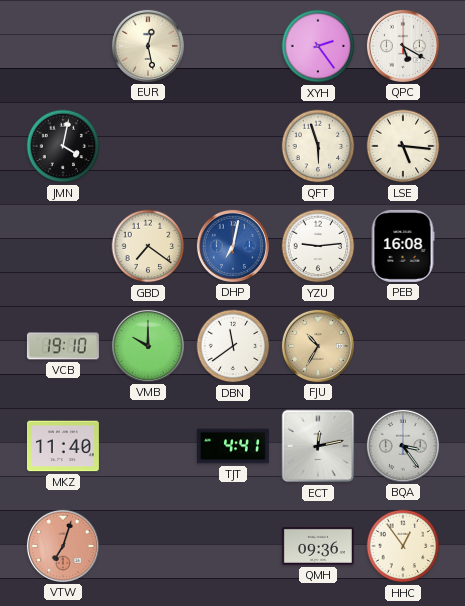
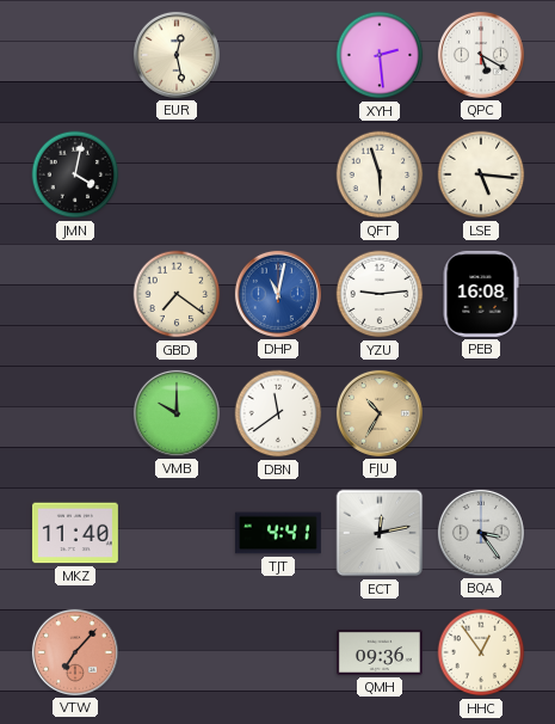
XYH: 2:24 -> 2:29 (380, 55)
DHP: 7:02 -> 11:02 (278, 294)
VCB: 19:10 -> none (63, 346)
VTW: 7:03 -> 7:07 (75, 652)
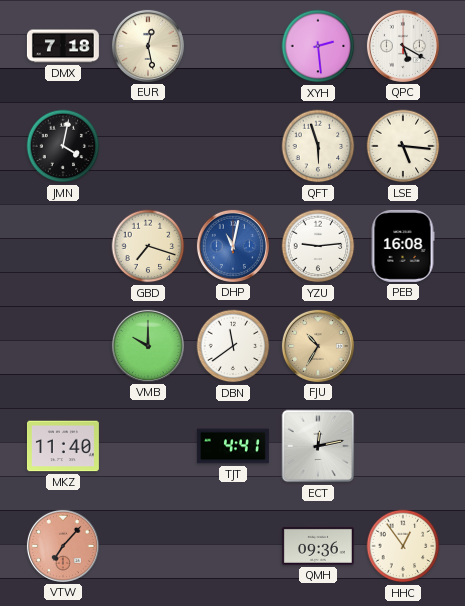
DMX: none -> 7:18 (63, 46)
GBD: 7:21 -> 7:18 (148, 246)
BQA: 3:24 -> none (481, 533)
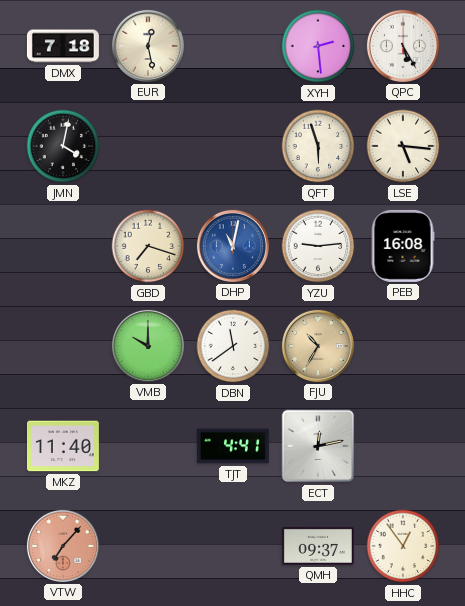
QPC: 5:20 -> 5:25 (403, 46)
QMH: 09:36 -> 09:37 (318, 546)
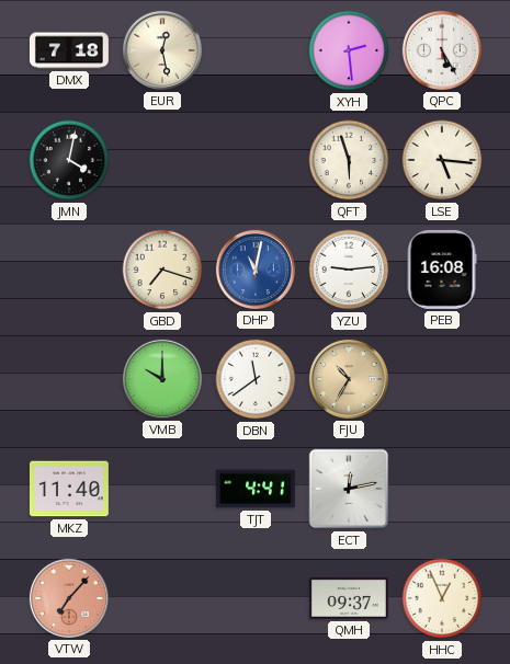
HHC: 12:54 -> 12:56 (442, 598)
